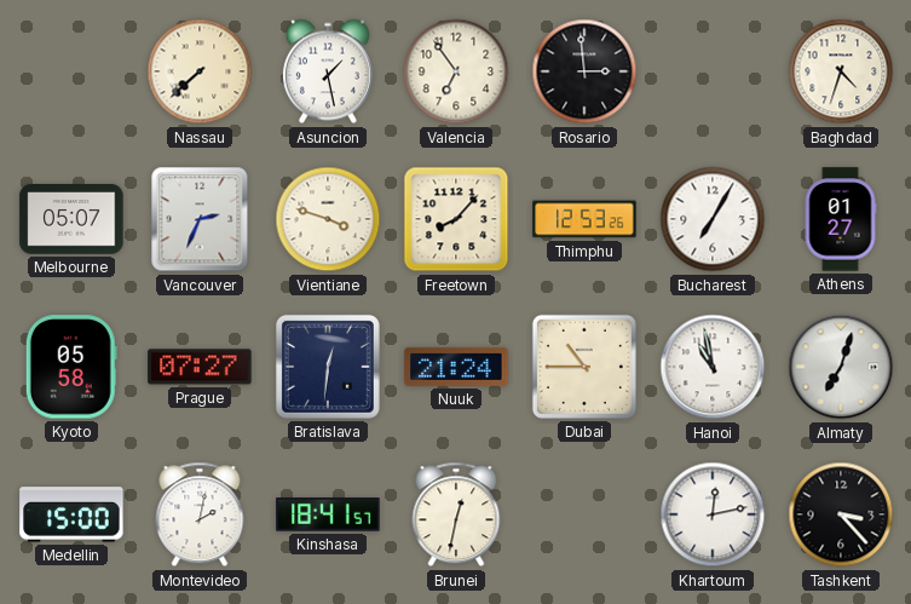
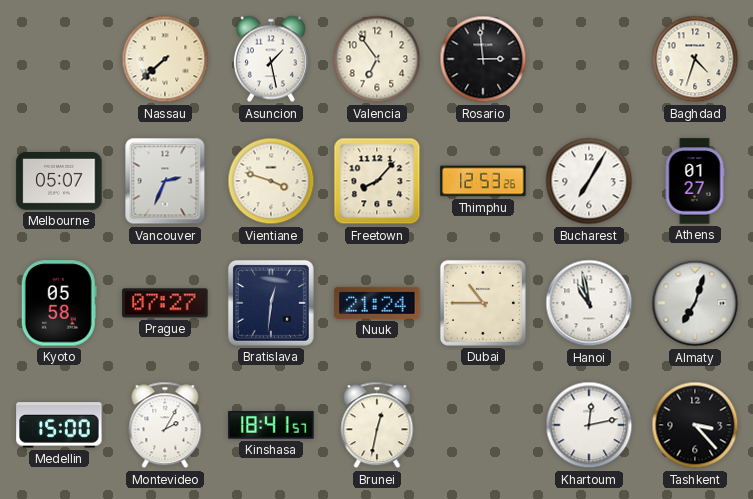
Montevideo: 2:02 -> 2:05 (165, 425)
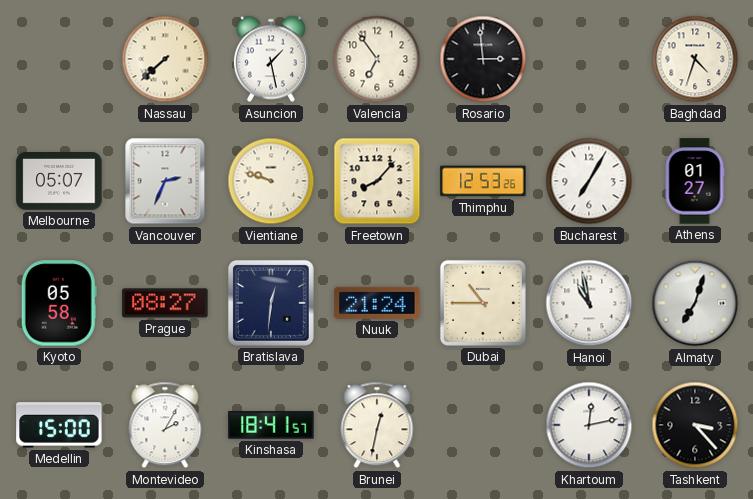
Vientiane: 3:48 -> 9:48 (271, 181)
Prague: 07:27 -> 08:27 (165, 303)
